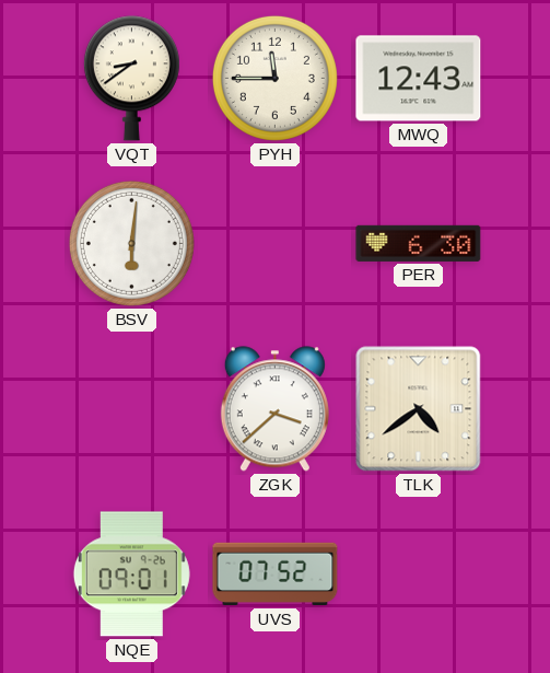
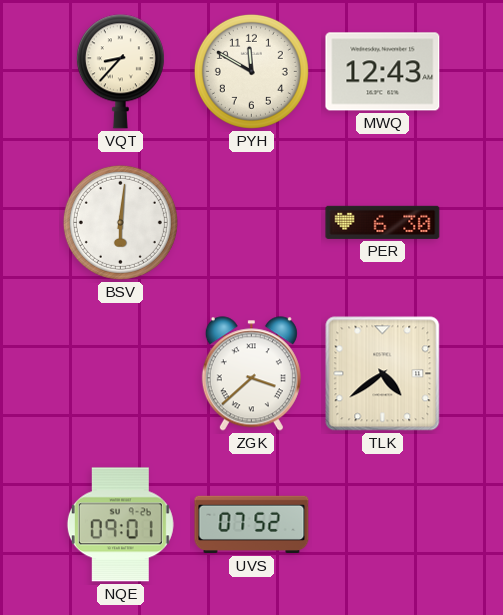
VQT: 8:39 -> 8:37 (120, 72)
PYH: 11:45 -> 11:50 (251, 71)
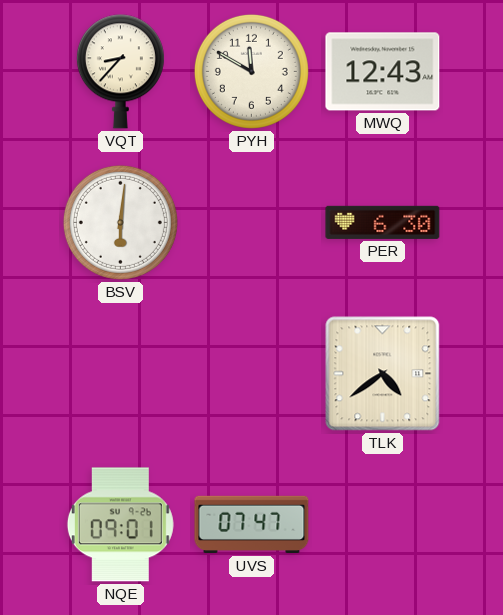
ZGK: 3:38 -> none (251, 374)
UVS: 07:52 -> 07:47 (252, 525)
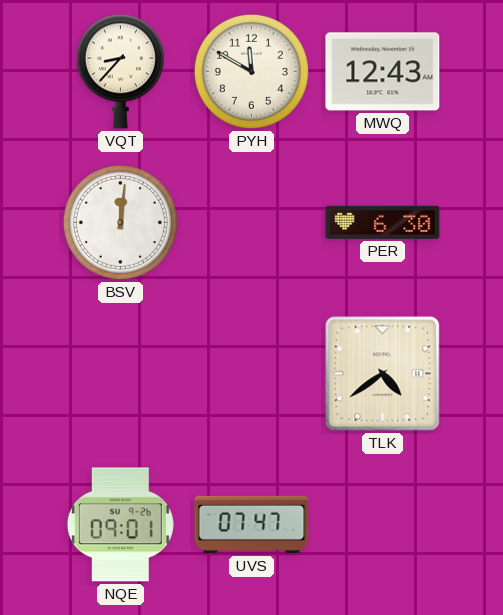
BSV: 6:01 -> 12:01 (120, 222)
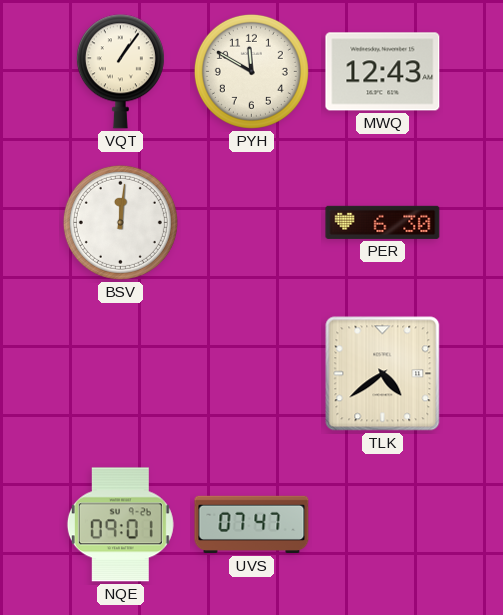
VQT: 8:37 -> 1:06 (120, 72)
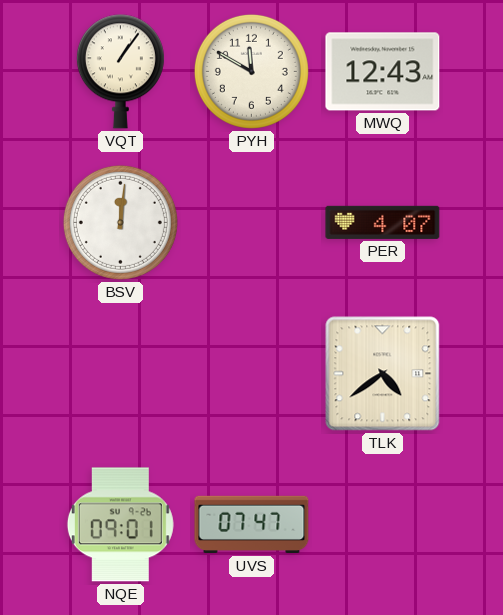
PER: 6:30 -> 4:07 (383, 222)
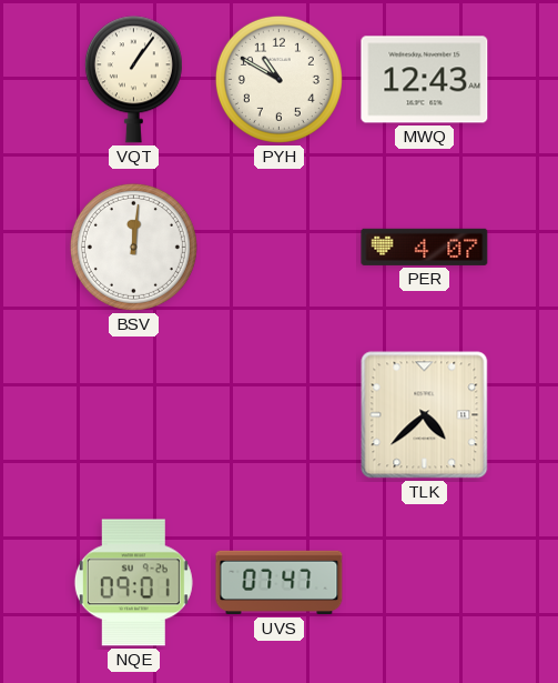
PYH: 11:50 -> 10:50 (278, 79)
TLK: 4:39 -> 4:38 (425, 415)
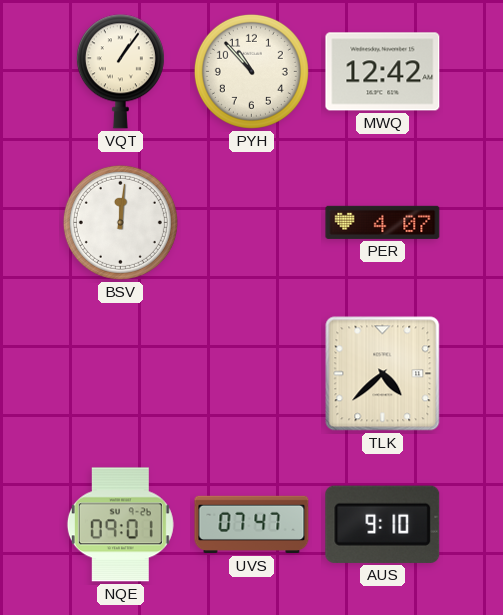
PYH: 10:50 -> 10:53 (251, 71)
MWQ: 12:43 -> 12:42 (383, 72)
AUS: none -> 9:10 (383, 524)
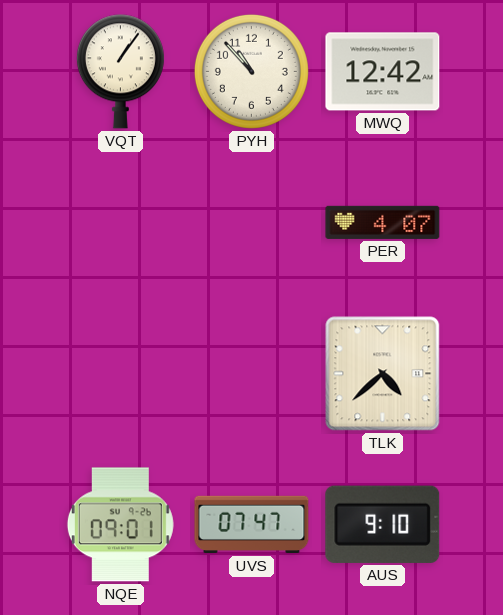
BSV: 12:01 -> none (120, 222)
